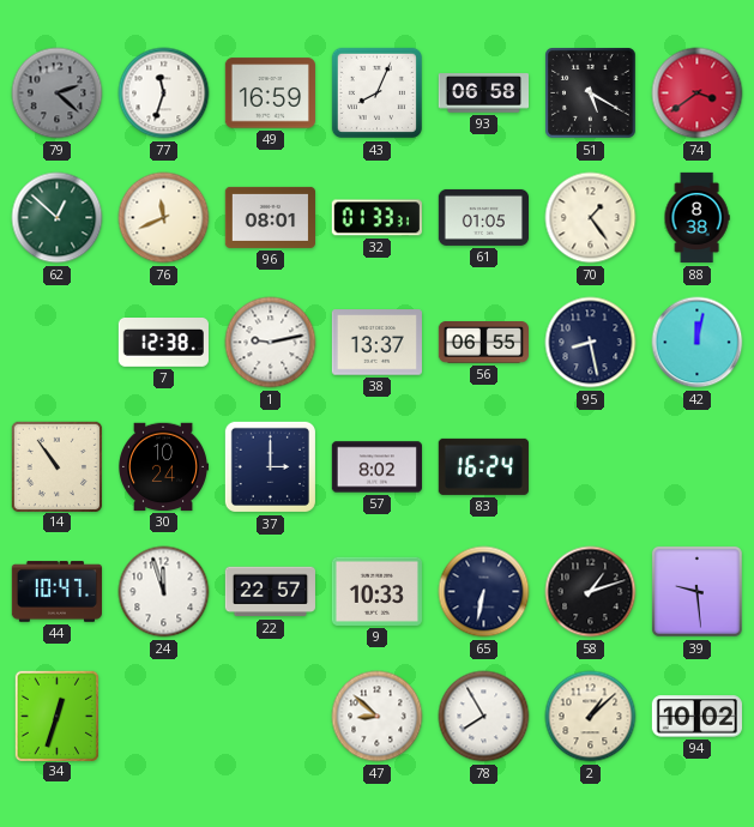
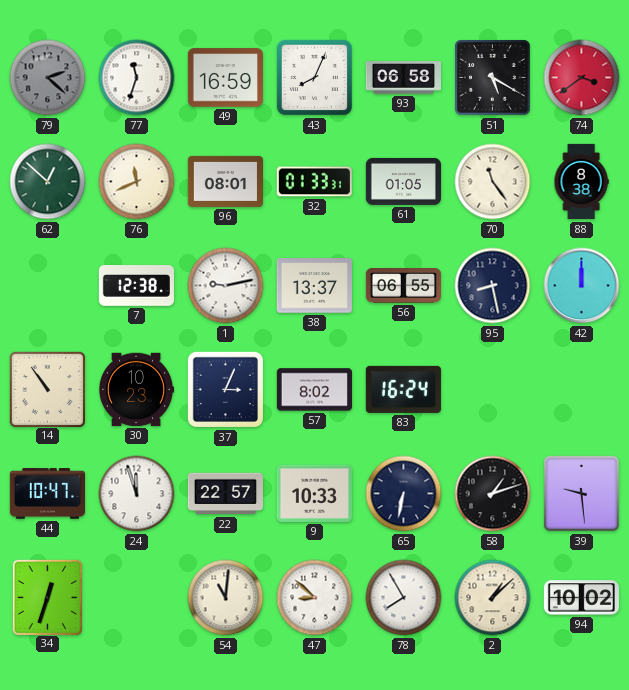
70: 1:24 -> 11:24 (493, 182)
42: 12:02 -> 12:00 (582, 286)
30: 10:24 -> 10:23 (136, 390)
37: 3:00 -> 3:04 (225, 389)
54: none -> 11:01 (226, 598)
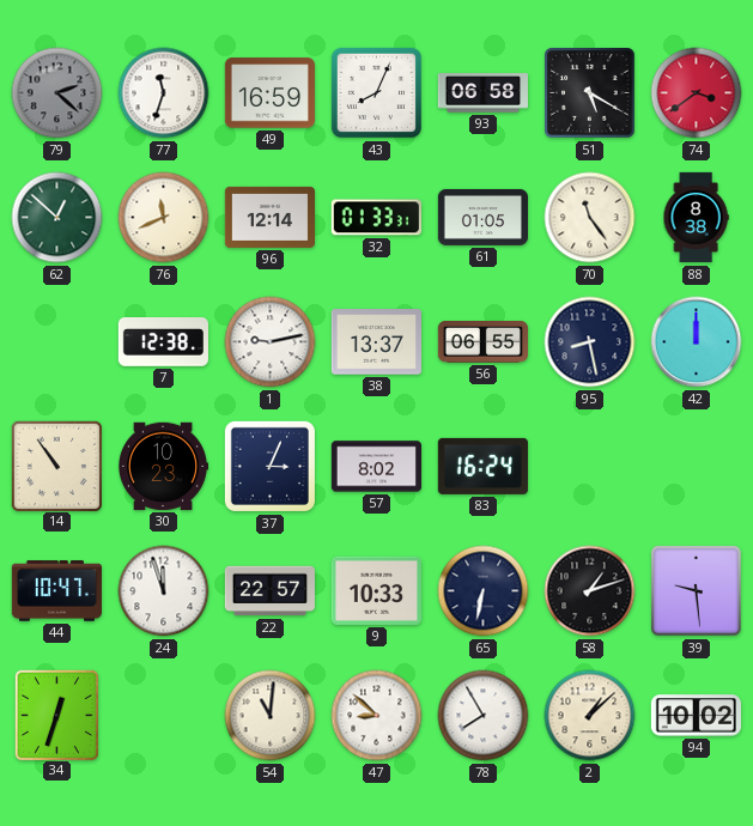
96: 08:01 -> 12:14 (269, 217)
